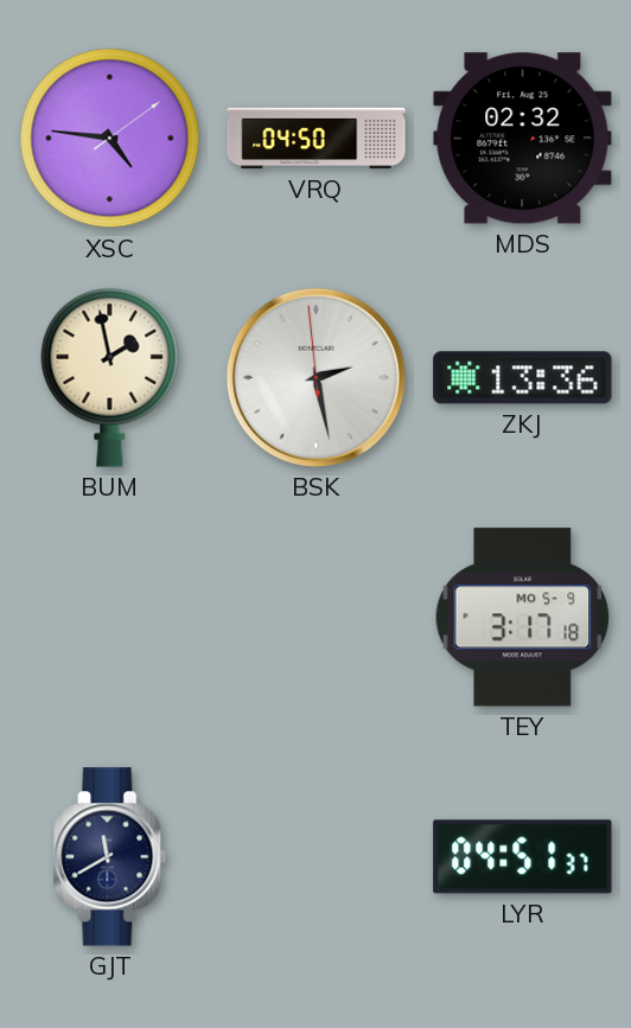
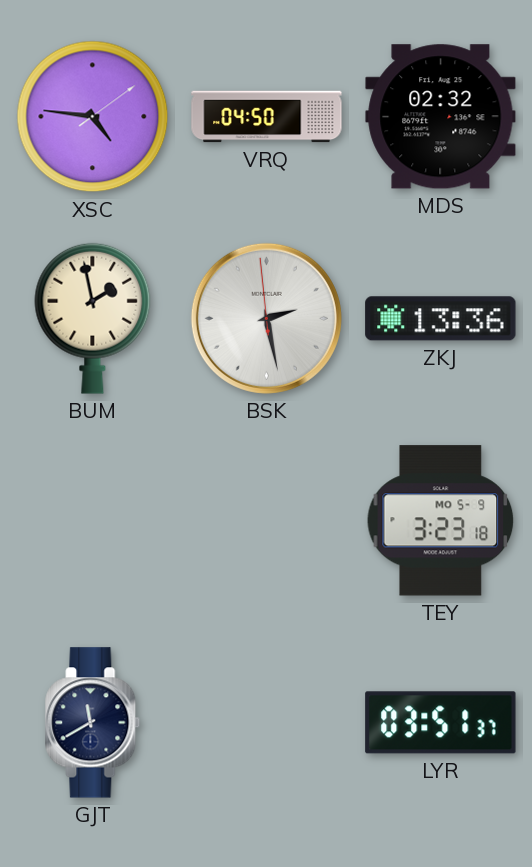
TEY: 3:17 -> 3:23 (441, 521)
LYR: 04:51 -> 03:51 (441, 723)
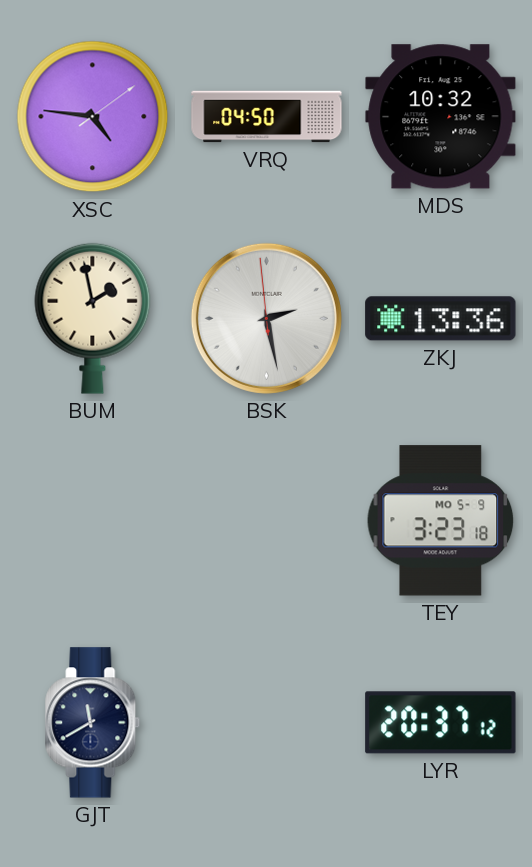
MDS: 02:32 -> 10:32 (441, 117)
LYR: 03:51 -> 20:37 (441, 723)
